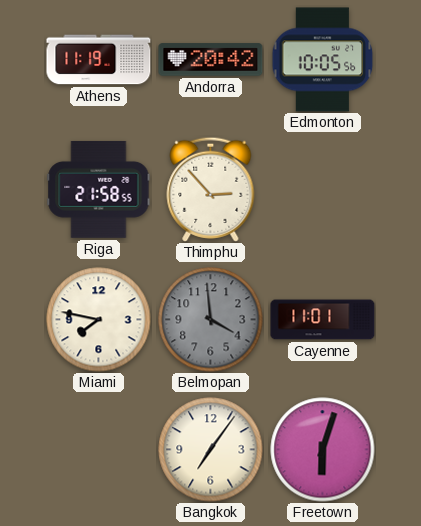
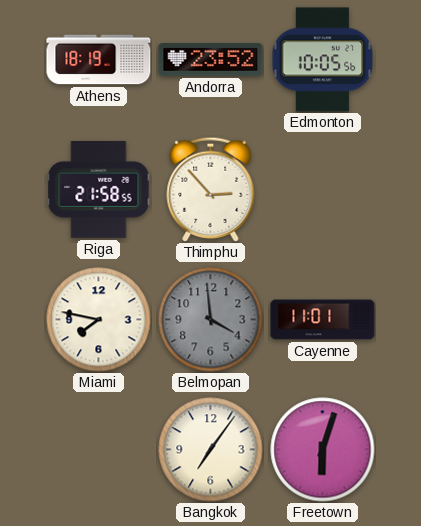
Athens: 11:19 -> 18:19 (99, 60)
Andorra: 20:42 -> 23:52 (211, 60)
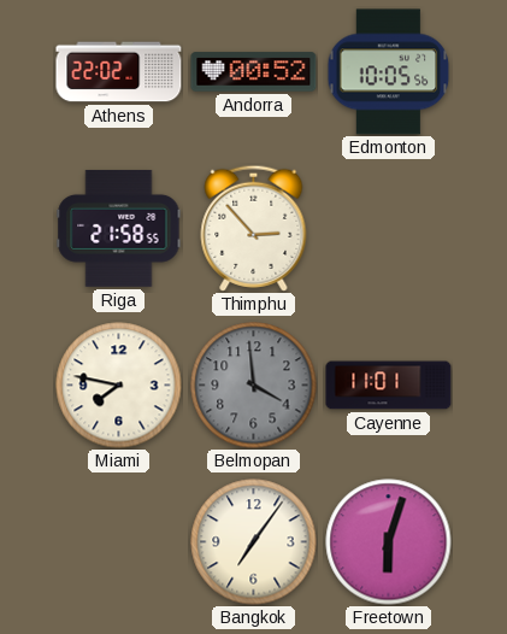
Athens: 18:19 -> 22:02 (119, 72)
Andorra: 23:52 -> 00:52 (254, 72)
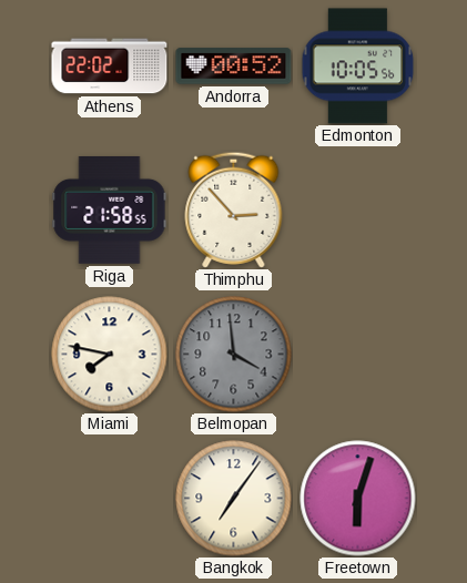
Cayenne: 11:01 -> none (389, 386)
